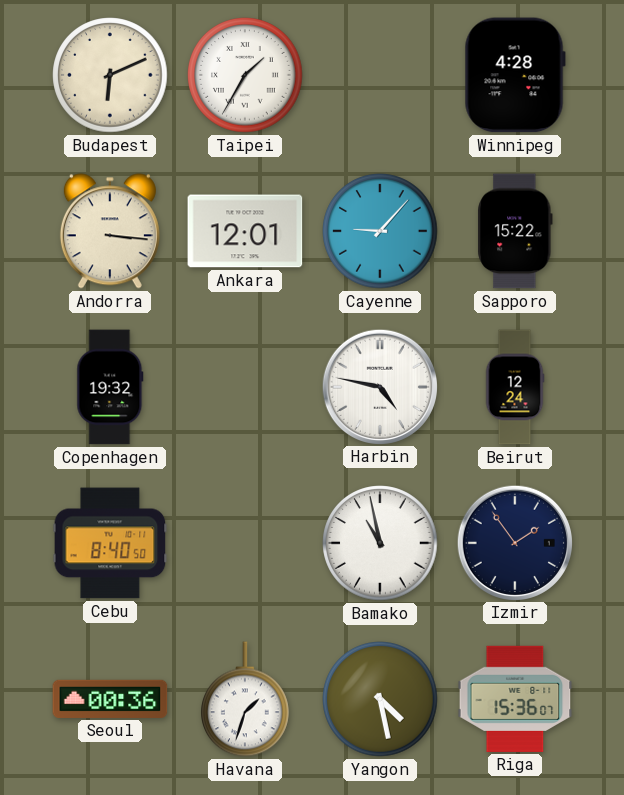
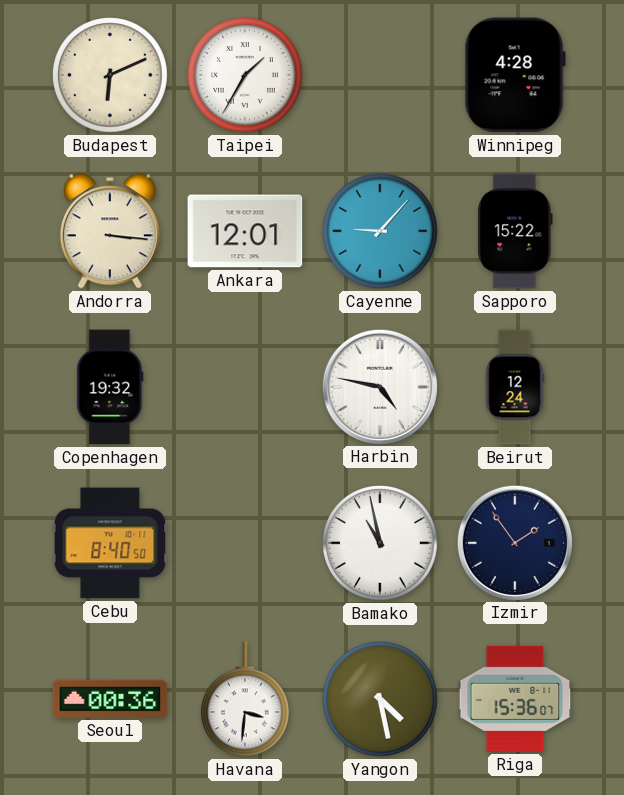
Havana: 1:33 -> 3:31 (246, 699)
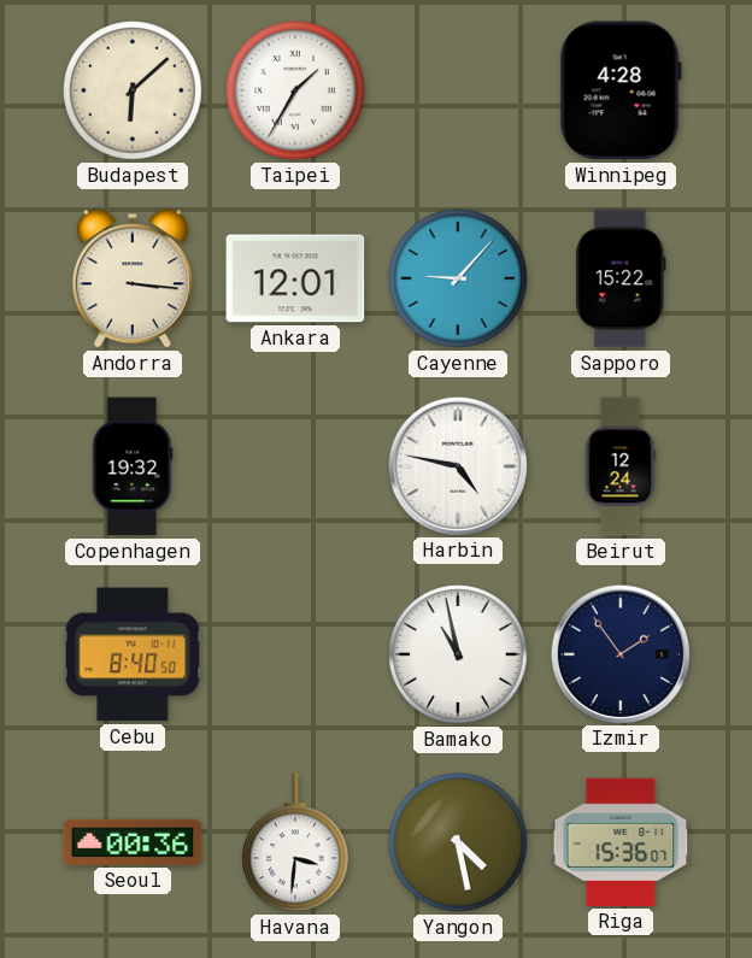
Budapest: 6:11 -> 6:08 (133, 90)
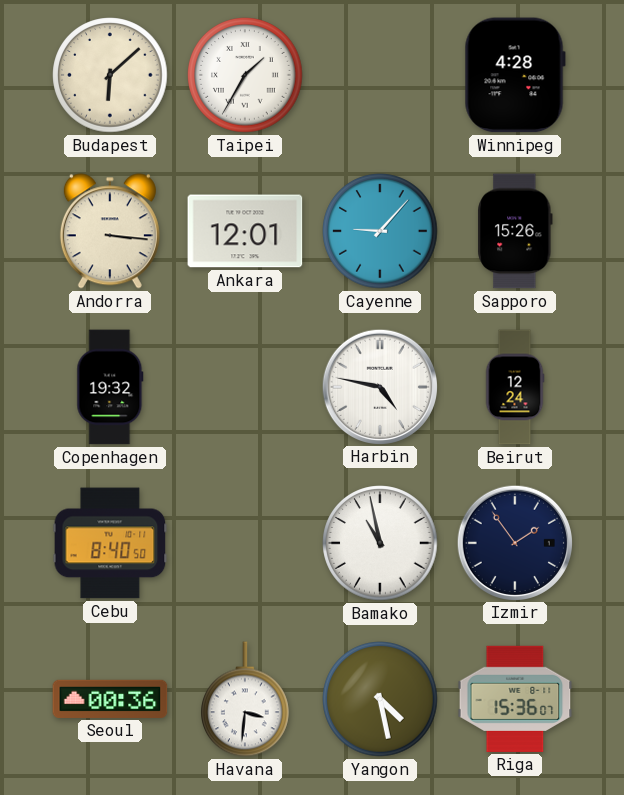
Sapporo: 15:22 -> 15:26 (515, 231)
